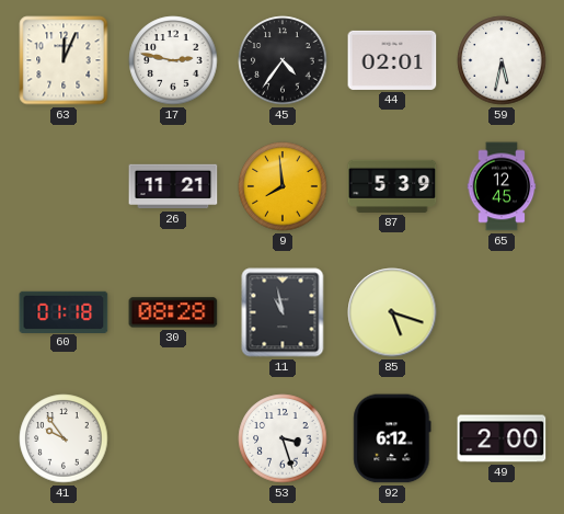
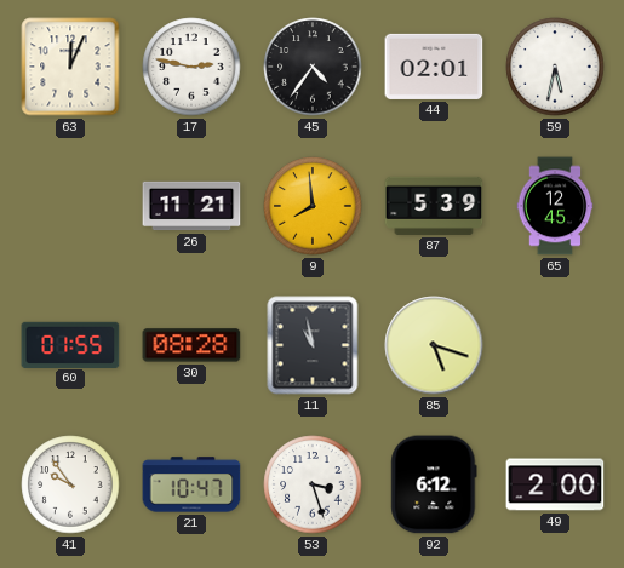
60: 01:18 -> 01:55 (70, 344)
21: none -> 10:47 (191, 484)
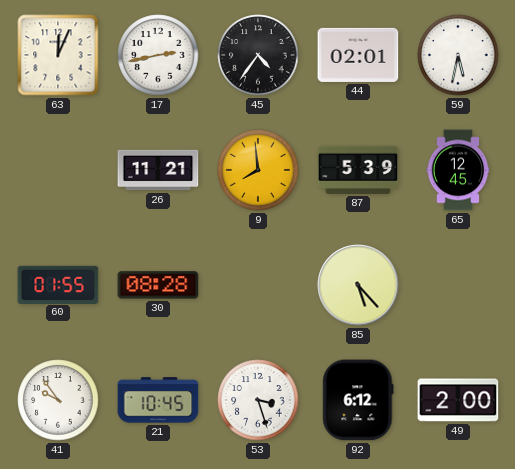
17: 2:47 -> 2:43 (158, 55)
11: 10:58 -> none (313, 345)
85: 5:18 -> 5:23 (358, 285)
21: 10:47 -> 10:45 (158, 400)
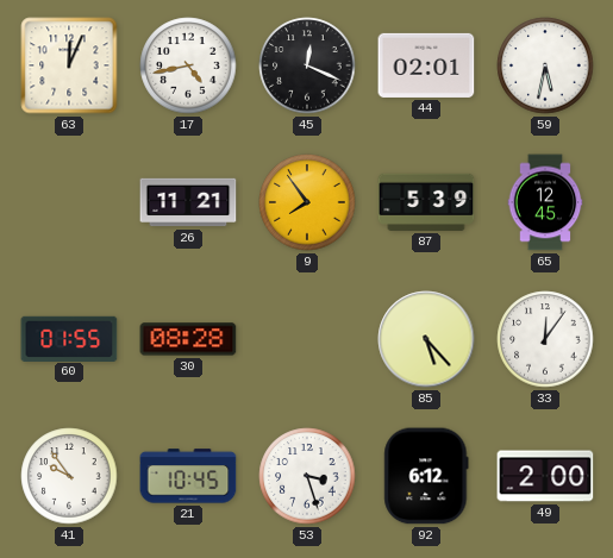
17: 2:43 -> 4:43 (188, 65)
45: 4:36 -> 12:19 (307, 65)
9: 7:59 -> 7:54 (307, 202)
33: none -> 12:06 (545, 339)
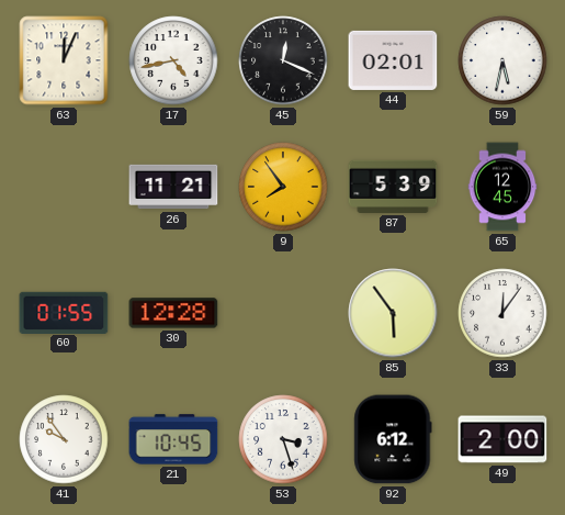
30: 08:28 -> 12:28 (173, 313)
85: 5:23 -> 5:54 (393, 313)
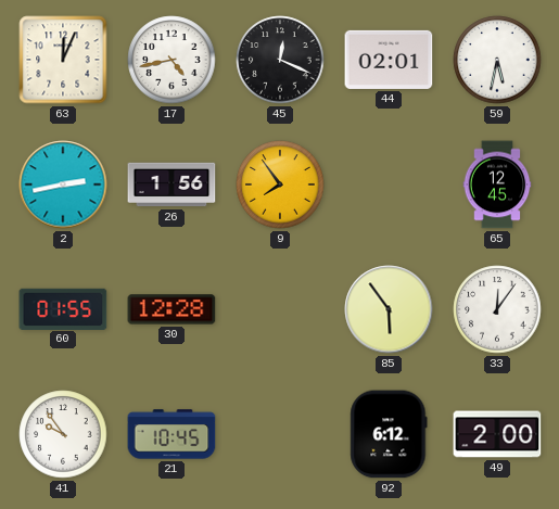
2: none -> 2:43 (63, 184)
26: 11:21 -> 1:56 (171, 184)
87: 5:39 -> none (393, 187)
53: 3:27 -> none (283, 439)
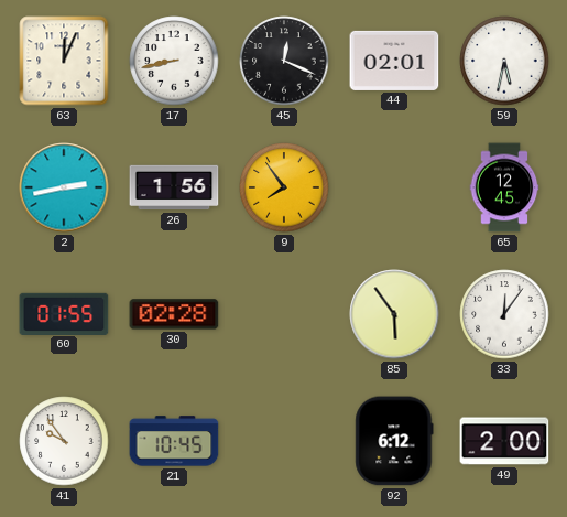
17: 4:43 -> 8:43 (174, 61)
30: 12:28 -> 02:28 (174, 314)
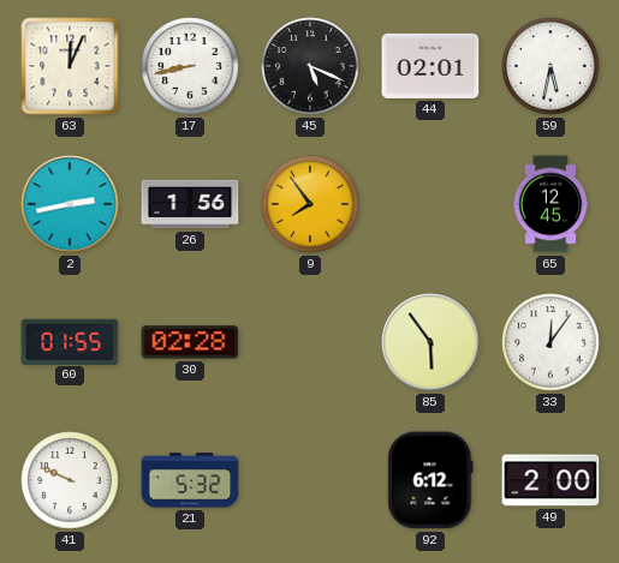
45: 12:19 -> 5:19 (310, 66)
41: 9:54 -> 9:49 (70, 480)
21: 10:45 -> 5:32 (190, 480)
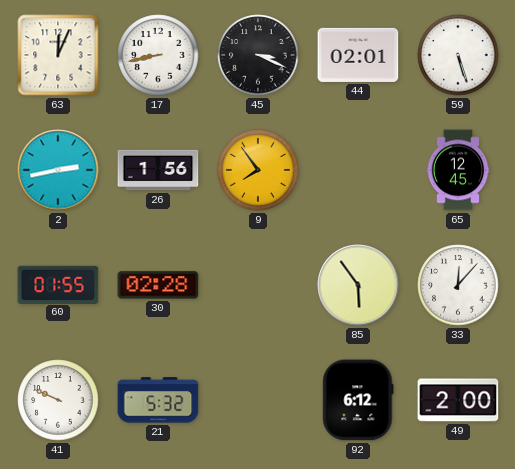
45: 5:19 -> 3:19 (258, 55)
59: 5:32 -> 5:27 (458, 55)
33: 12:06 -> 12:07 (458, 285)
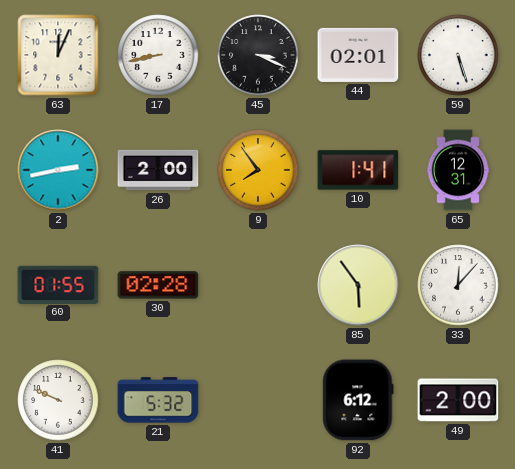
26: 1:56 -> 2:00 (158, 170)
10: none -> 1:41 (358, 170)
65: 12:45 -> 12:31 (458, 170)
